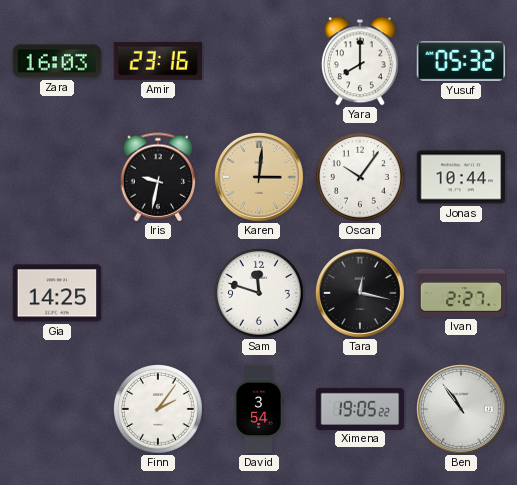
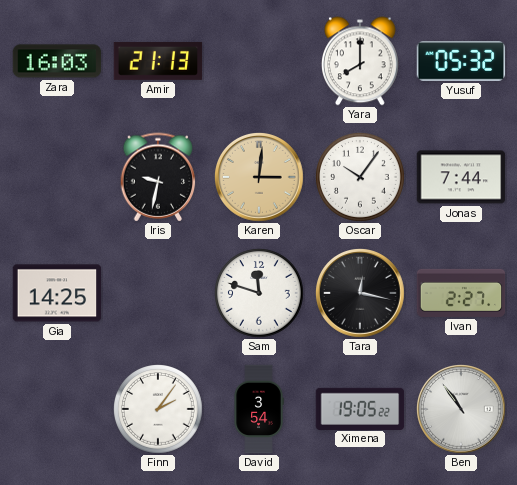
Amir: 23:16 -> 21:13 (158, 61)
Jonas: 10:44 -> 7:44 (461, 177)
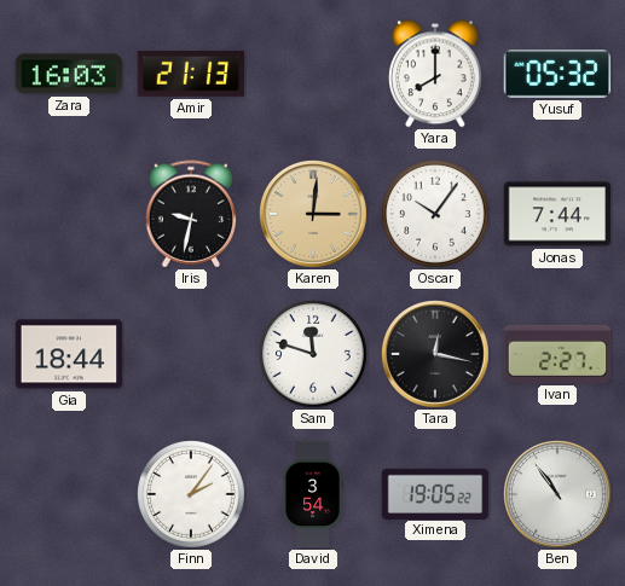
Gia: 14:25 -> 18:44 (69, 354)
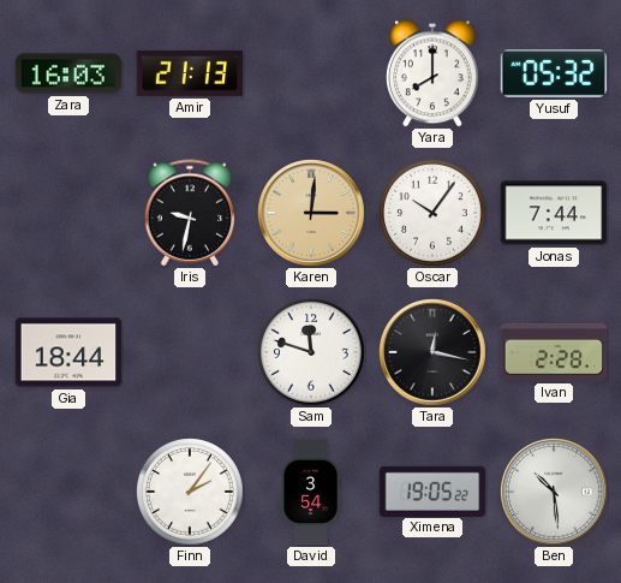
Ivan: 2:27 -> 2:28 (554, 352)
Ben: 10:54 -> 10:29 (555, 493)
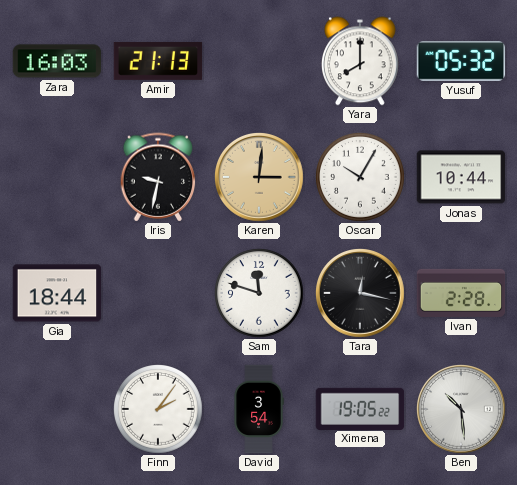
Oscar: 10:06 -> 10:05 (361, 178)
Jonas: 7:44 -> 10:44 (461, 177)
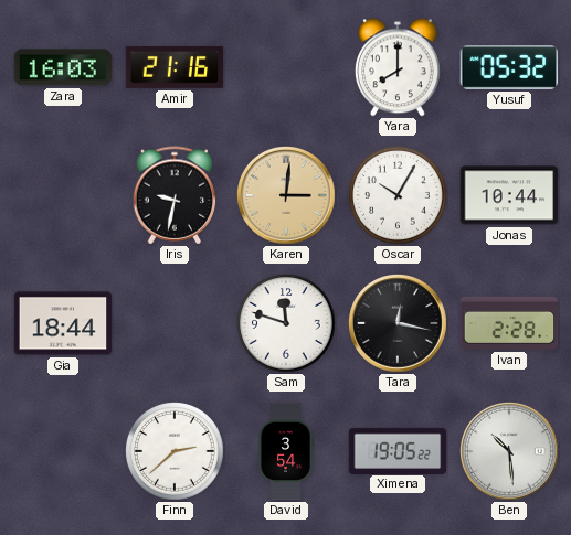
Amir: 21:13 -> 21:16 (175, 67)
Finn: 2:06 -> 2:38 (176, 452)
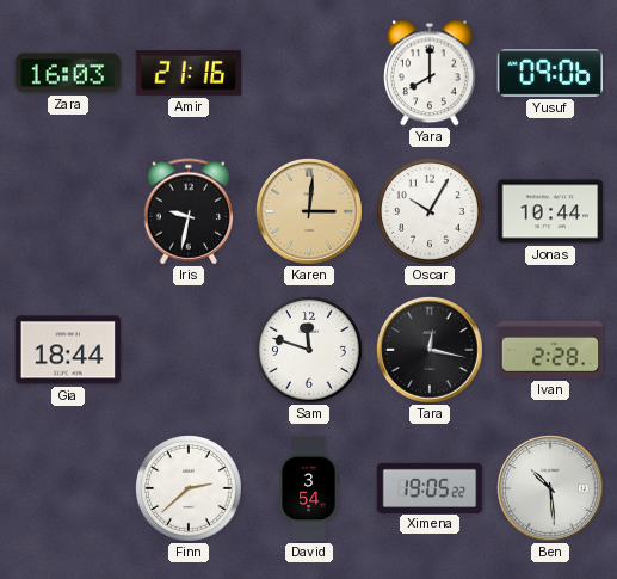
Yusuf: 05:32 -> 09:06 (550, 73)
